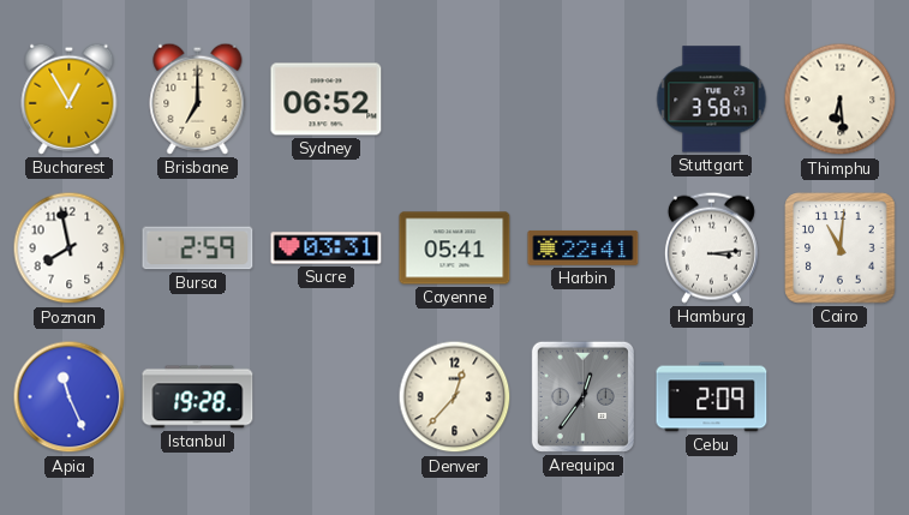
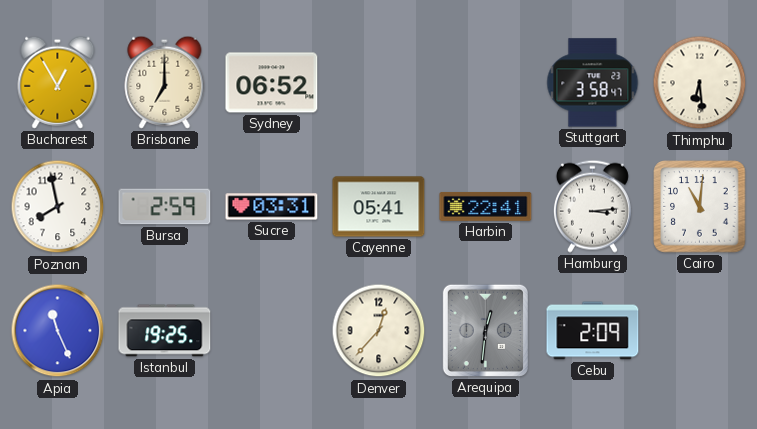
Istanbul: 19:28 -> 19:25 (165, 331)
Arequipa: 12:36 -> 12:31 (485, 330)
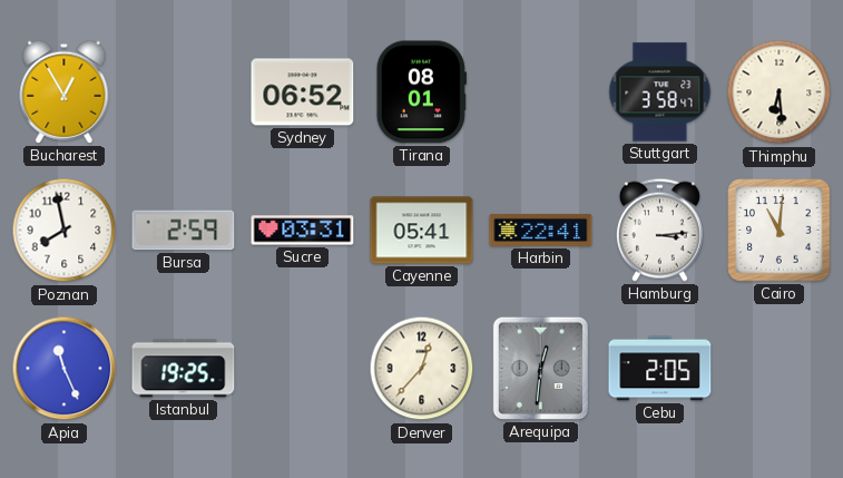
Brisbane: 7:00 -> none (165, 82)
Tirana: none -> 08:01 (421, 92)
Cebu: 2:09 -> 2:05 (660, 369)
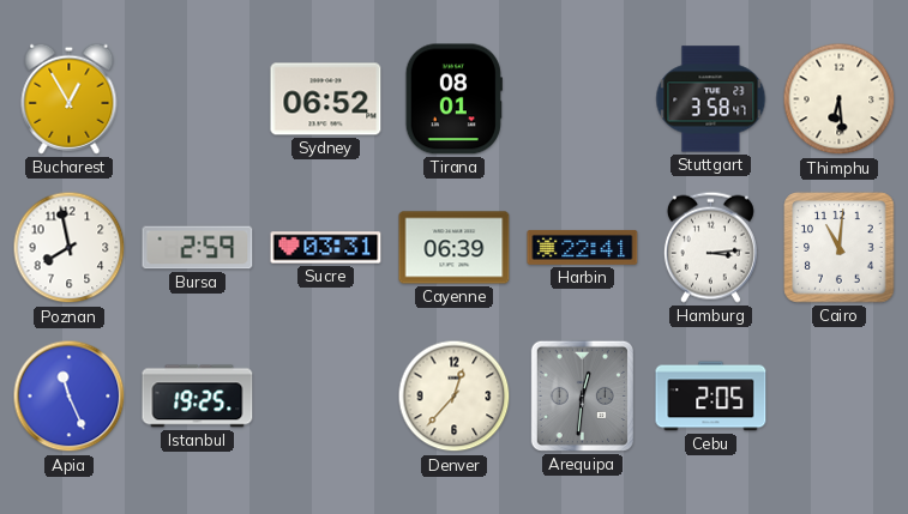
Cayenne: 05:41 -> 06:39 (455, 248)
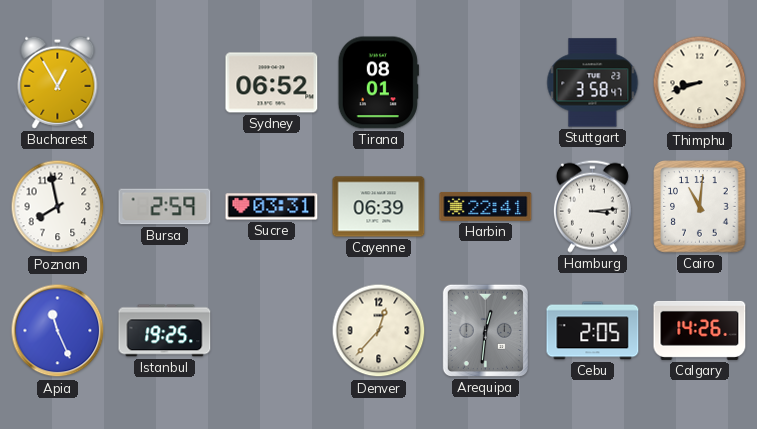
Thimphu: 6:29 -> 8:42 (700, 83)
Calgary: none -> 14:26 (700, 330)
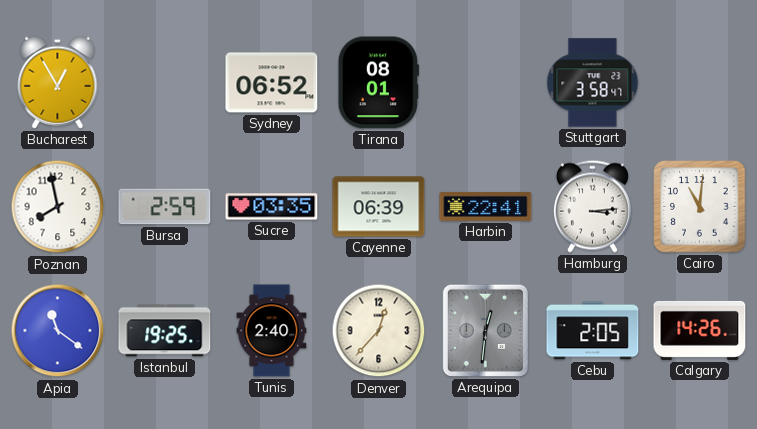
Thimphu: 8:42 -> none (700, 83)
Sucre: 03:31 -> 03:35 (272, 207)
Apia: 11:26 -> 11:21 (58, 331)
Tunis: none -> 2:40 (272, 331)
